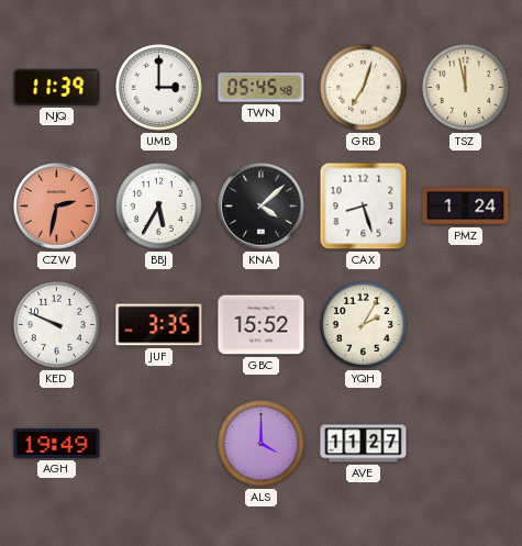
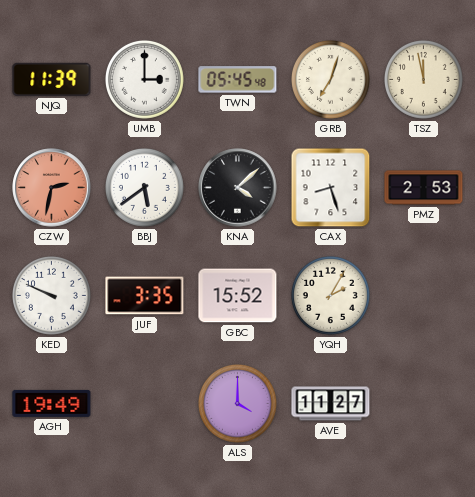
BBJ: 5:35 -> 5:39 (144, 187)
PMZ: 1:24 -> 2:53 (424, 188)
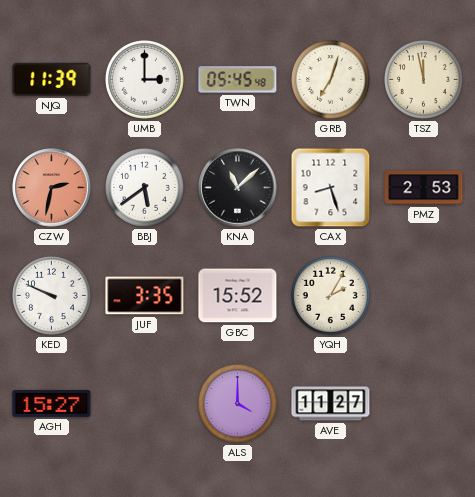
KNA: 4:08 -> 11:08 (238, 188)
AGH: 19:49 -> 15:27 (52, 403)
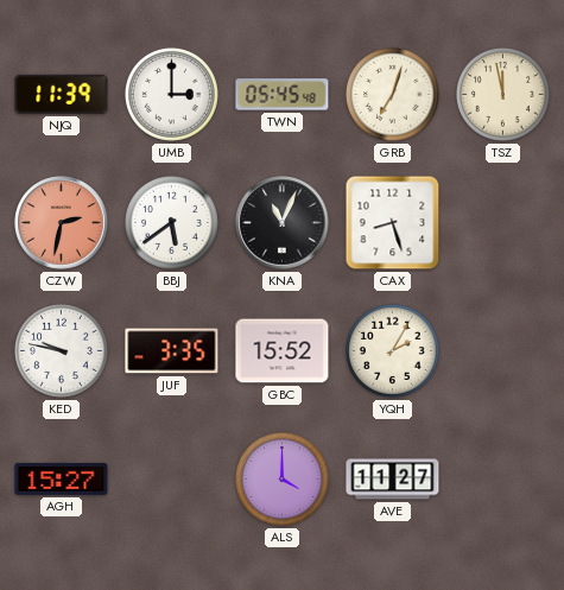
KNA: 11:08 -> 11:04 (283, 223)
PMZ: 2:53 -> none (424, 188)
KED: 9:49 -> 9:47 (61, 350)
